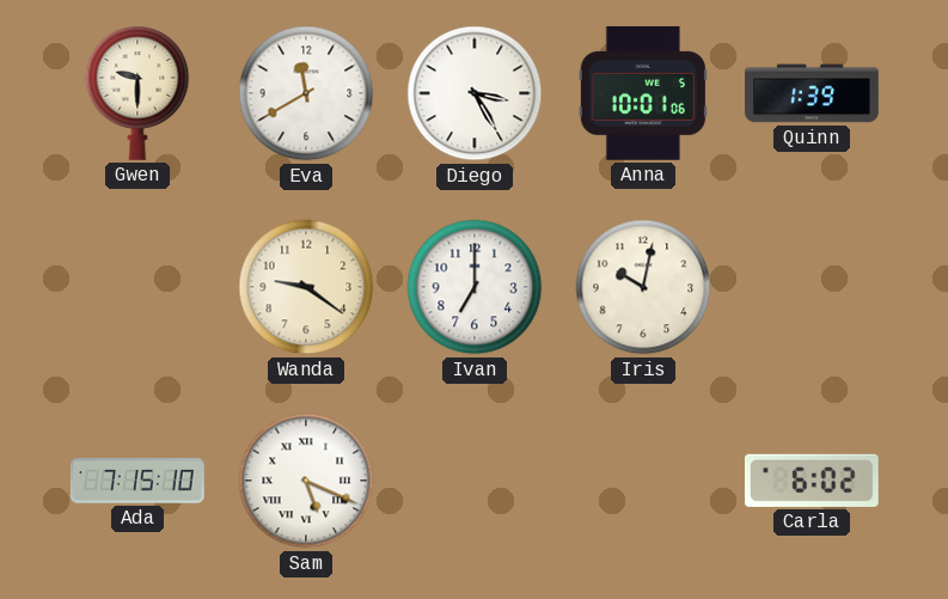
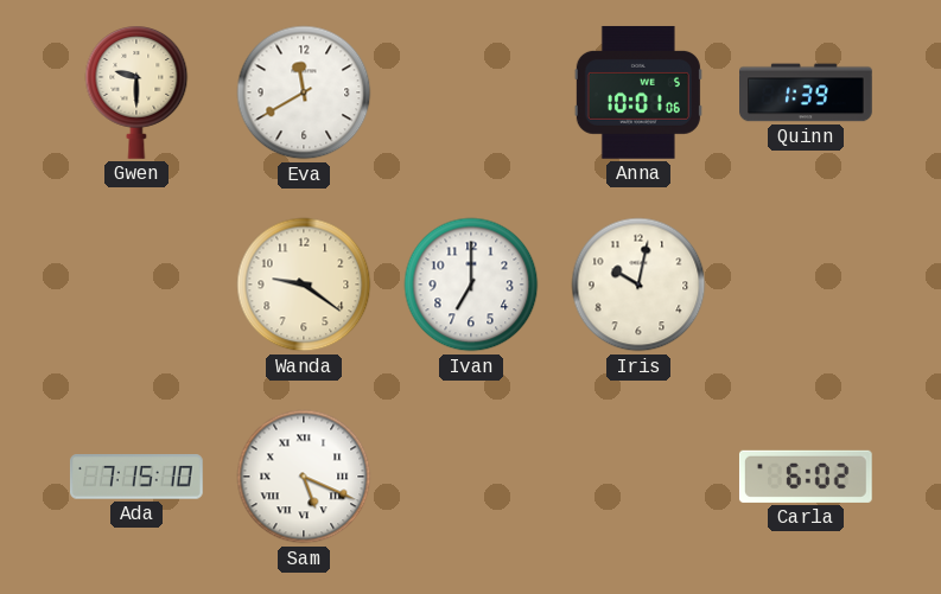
Diego: 3:25 -> none (475, 93)
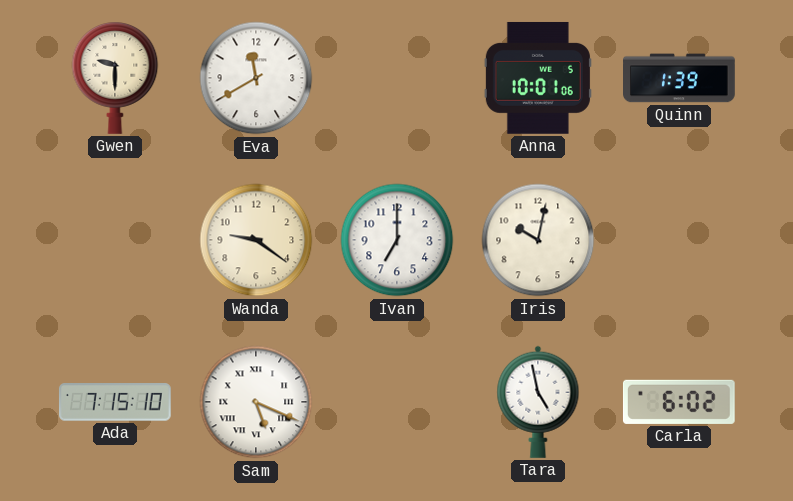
Tara: none -> 4:58 (538, 402)
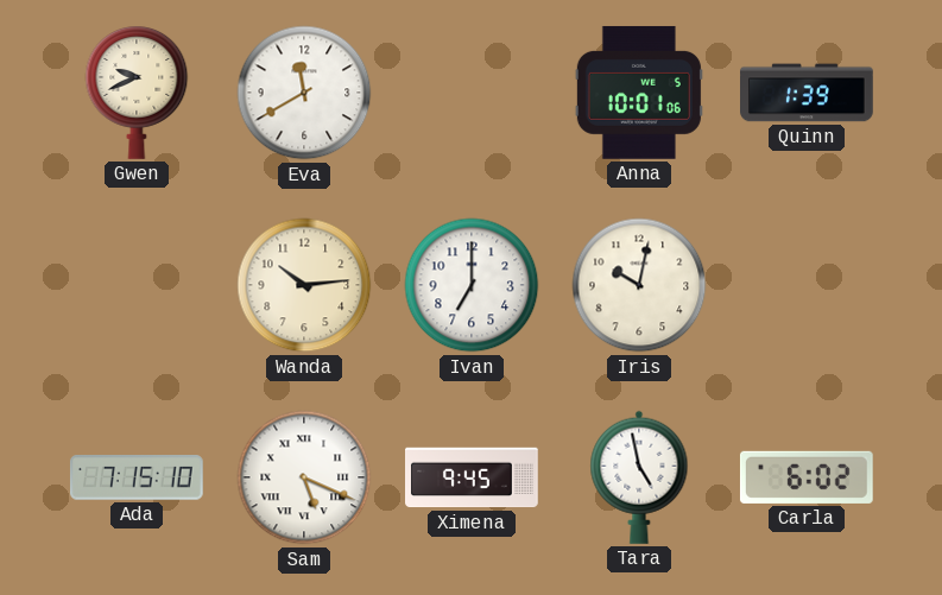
Gwen: 9:30 -> 9:41 (137, 93)
Wanda: 9:21 -> 10:14 (304, 285)
Ximena: none -> 9:45 (473, 477)
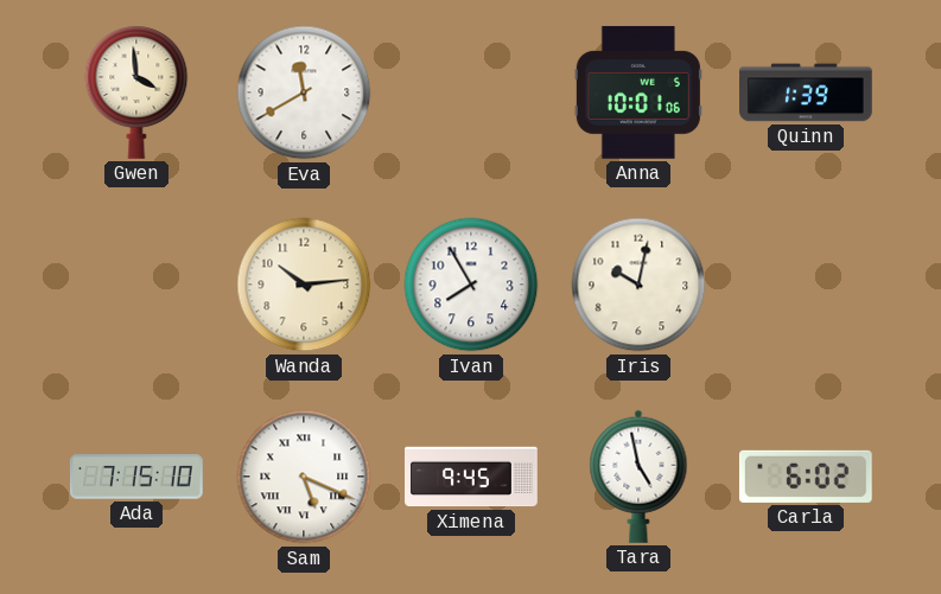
Gwen: 9:41 -> 3:59 (136, 92)
Ivan: 7:00 -> 7:55 (471, 285)
